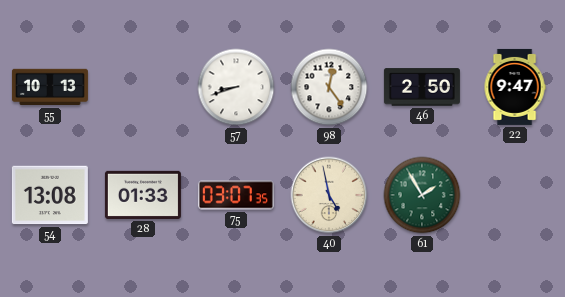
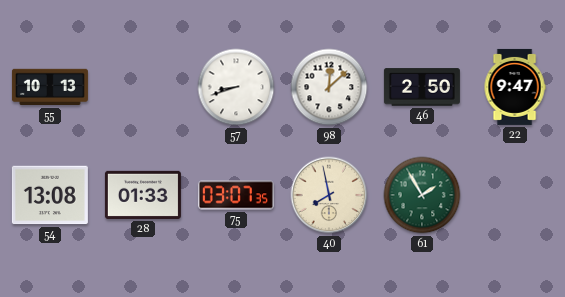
98: 12:24 -> 12:08 (329, 87)
40: 4:58 -> 7:58 (329, 195)
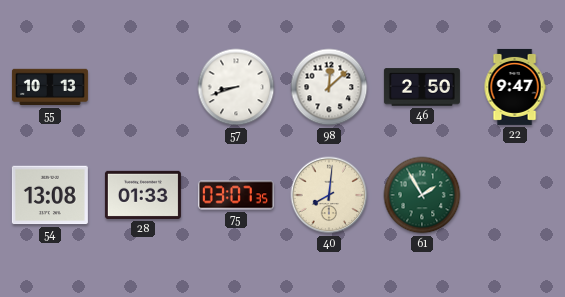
40: 7:58 -> 8:01 (329, 195)
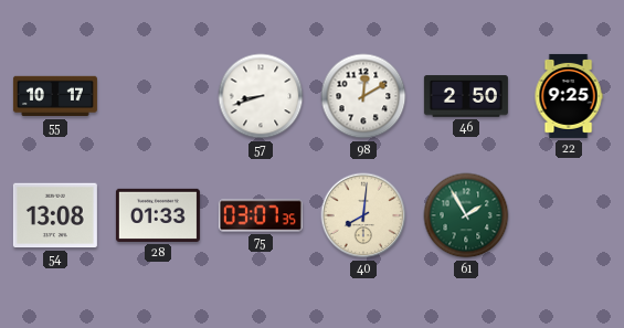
55: 10:13 -> 10:17 (55, 96)
98: 12:08 -> 12:10 (363, 96)
22: 9:47 -> 9:25 (569, 96)
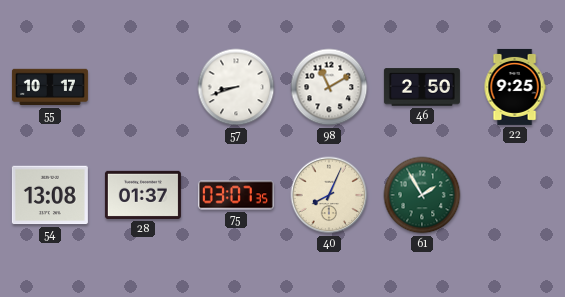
98: 12:10 -> 11:10 (329, 87)
28: 01:33 -> 01:37 (143, 195)
40: 8:01 -> 8:04 (329, 195)
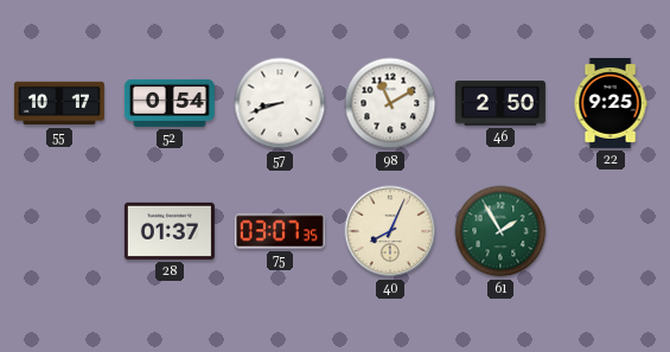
52: none -> 0:54 (170, 103)
54: 13:08 -> none (50, 195)
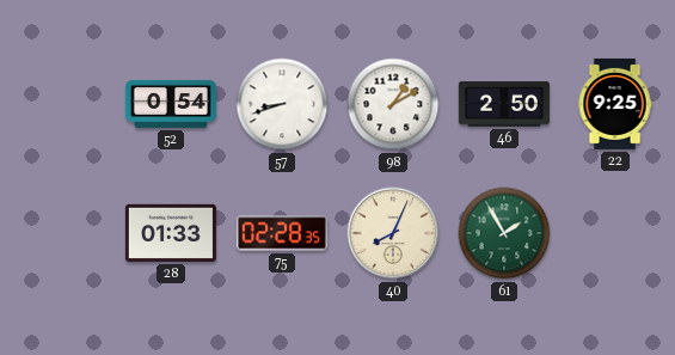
55: 10:17 -> none (59, 103)
98: 11:10 -> 1:10 (393, 104)
28: 01:37 -> 01:33 (171, 233)
75: 03:07 -> 02:28 (282, 233)
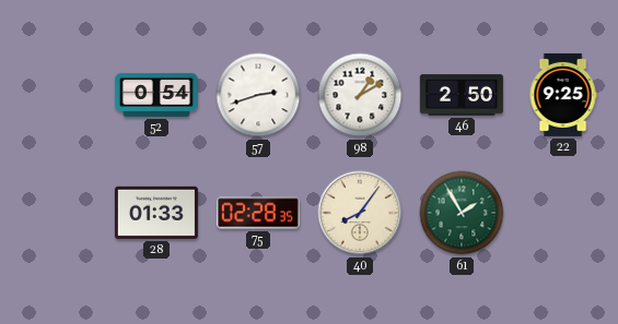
57: 8:42 -> 2:42 (258, 95)
40: 8:04 -> 8:06 (360, 213)
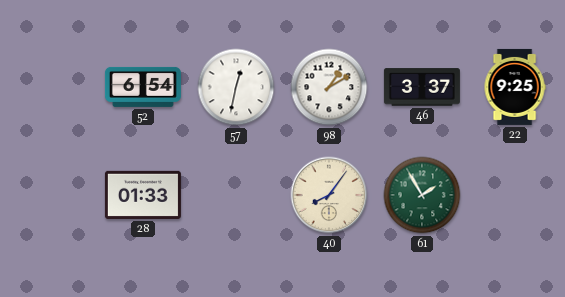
52: 0:54 -> 6:54 (143, 87)
57: 2:42 -> 12:32 (236, 87)
46: 2:50 -> 3:37 (422, 87)
75: 02:28 -> none (258, 213)
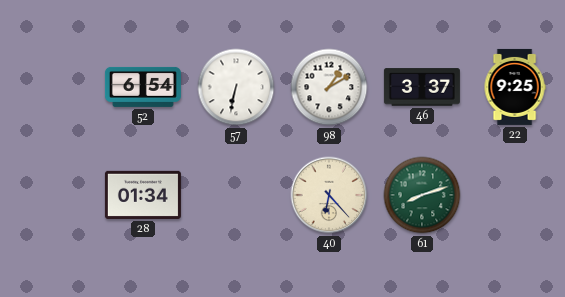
57: 12:32 -> 6:32 (236, 87)
28: 01:33 -> 01:34 (143, 195)
40: 8:06 -> 6:23 (329, 195)
61: 1:55 -> 8:12 (422, 195)
